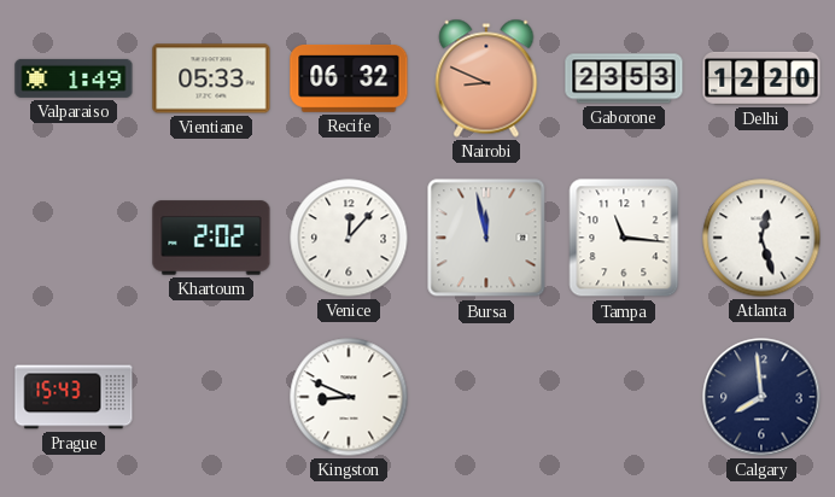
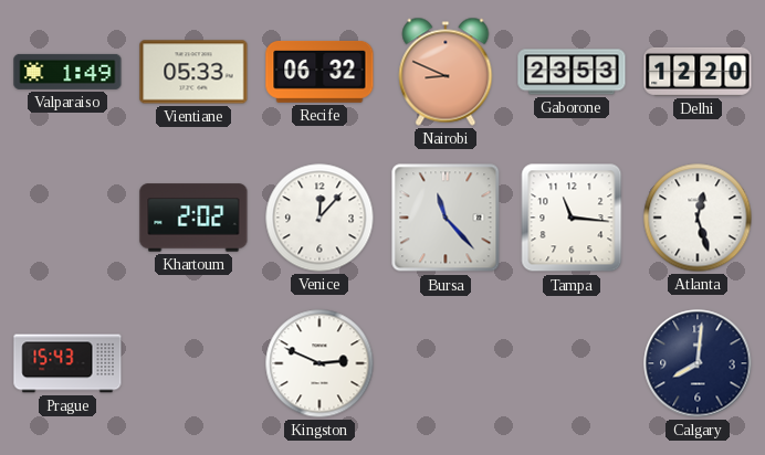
Bursa: 11:58 -> 11:23 (446, 218)
Kingston: 8:49 -> 2:49 (319, 363)
Calgary: 7:59 -> 8:01 (698, 363)
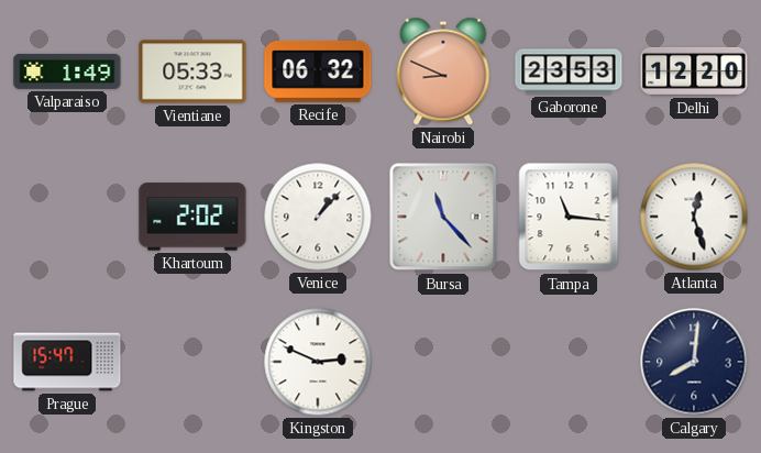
Venice: 12:07 -> 1:07 (318, 217)
Prague: 15:43 -> 15:47 (67, 362)
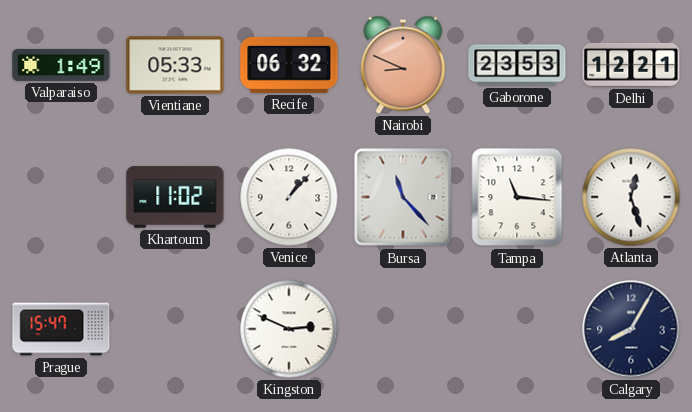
Delhi: 12:20 -> 12:21 (631, 65)
Khartoum: 2:02 -> 11:02 (175, 197)
Calgary: 8:01 -> 8:05 (631, 329)
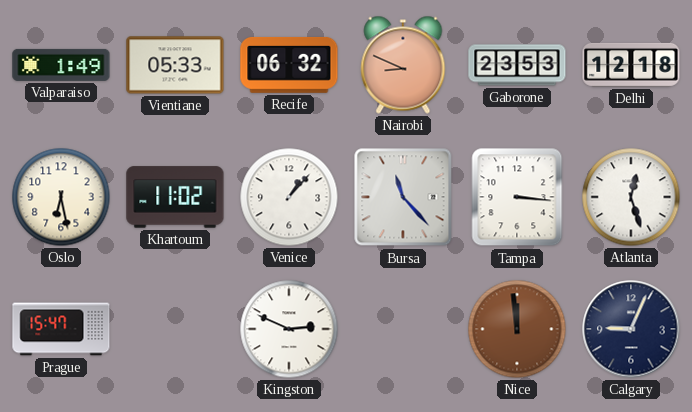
Delhi: 12:21 -> 12:18 (631, 65)
Oslo: none -> 6:28 (61, 197)
Tampa: 11:16 -> 3:16 (517, 197)
Nice: none -> 11:59 (517, 329)
Calgary: 8:05 -> 9:04 (631, 329)
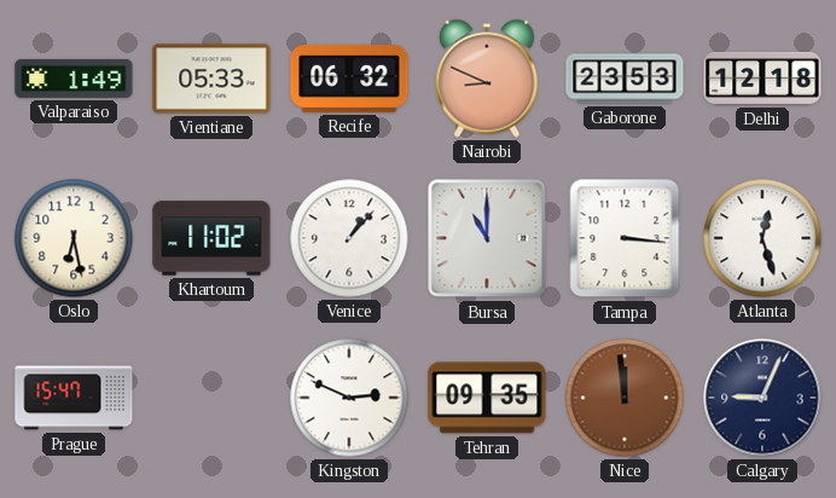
Bursa: 11:23 -> 11:00 (487, 238)
Tehran: none -> 09:35 (487, 398)
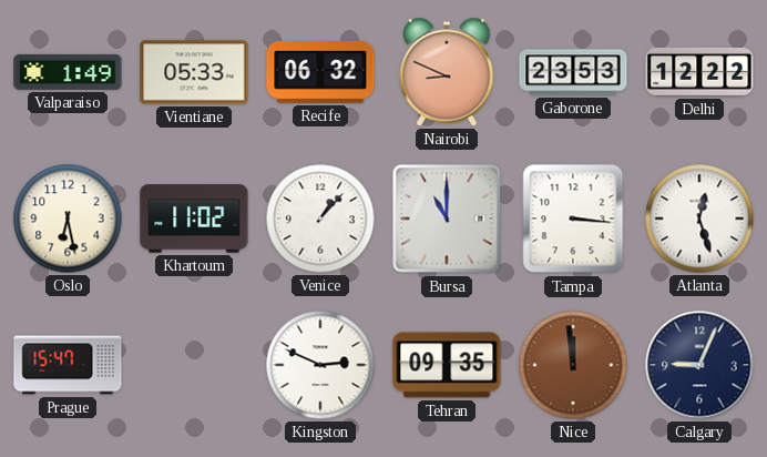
Delhi: 12:18 -> 12:22 (699, 72)
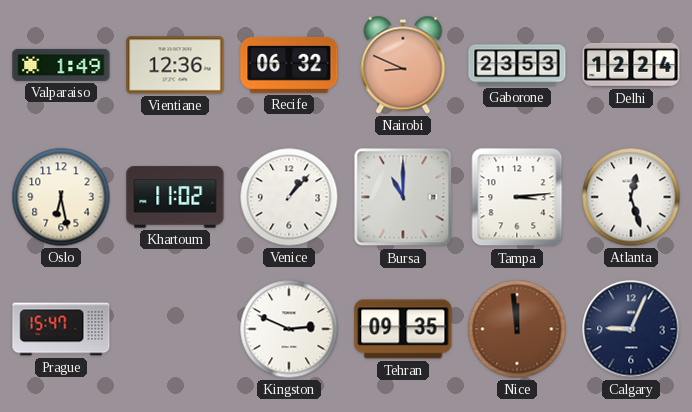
Vientiane: 05:33 -> 12:36 (175, 65)
Delhi: 12:22 -> 12:24 (631, 65)
Tampa: 3:16 -> 3:14 (517, 197)
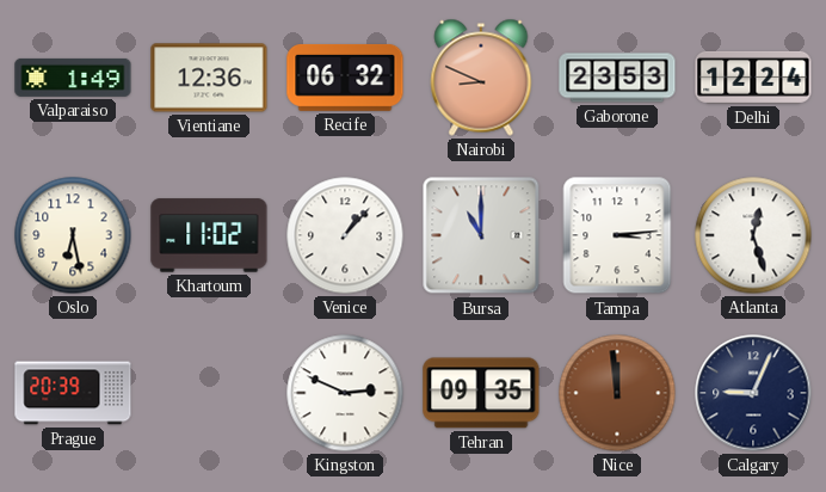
Prague: 15:47 -> 20:39 (73, 393)
